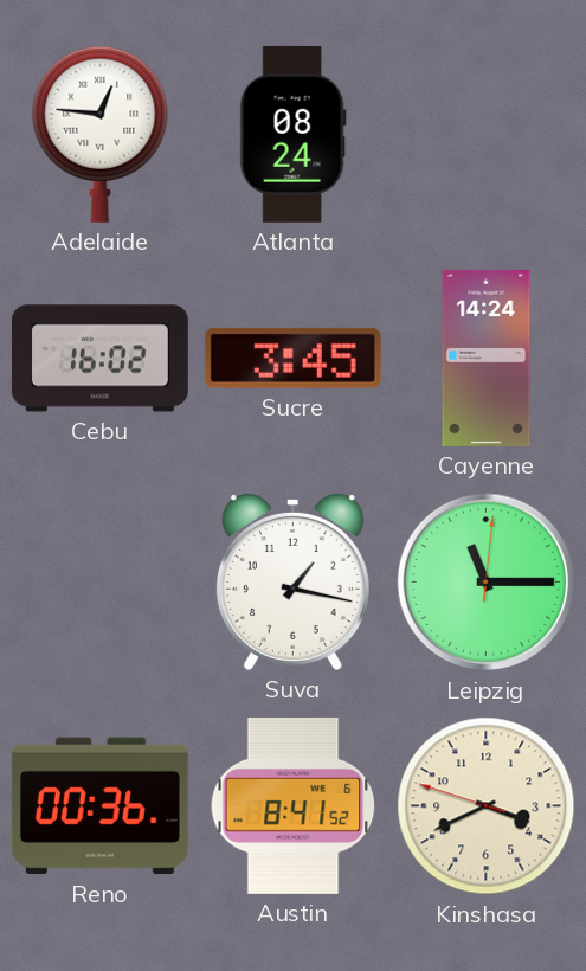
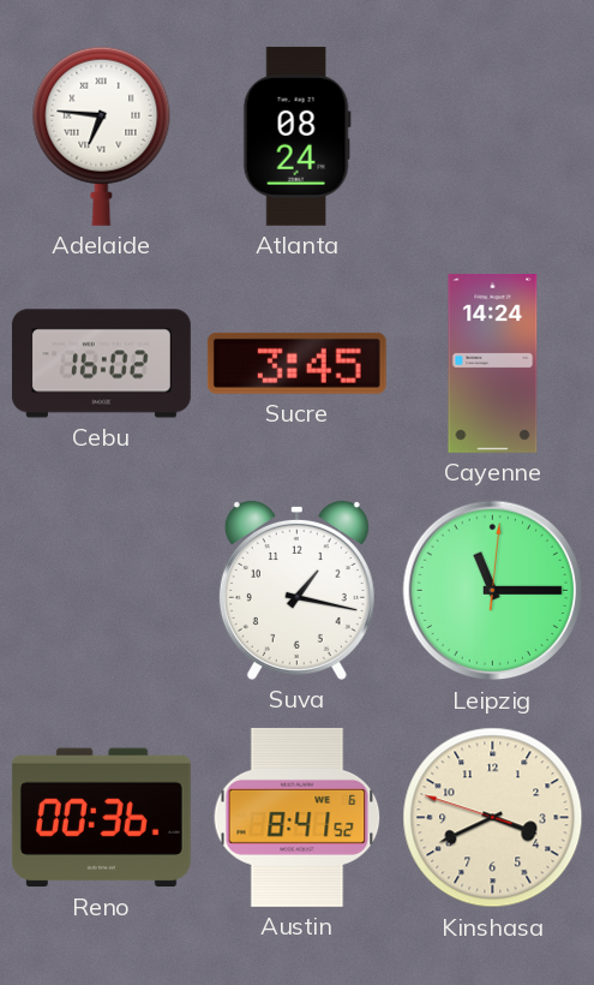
Adelaide: 12:46 -> 6:46 (102, 136)
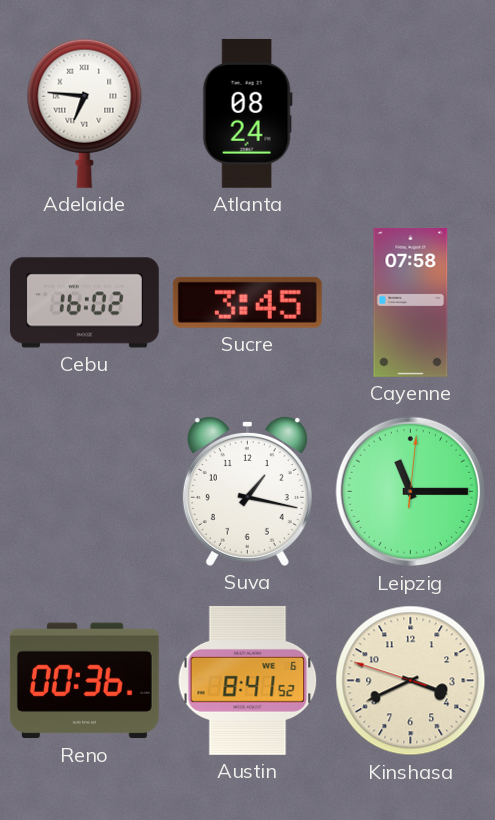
Cayenne: 14:24 -> 07:58 (411, 302)
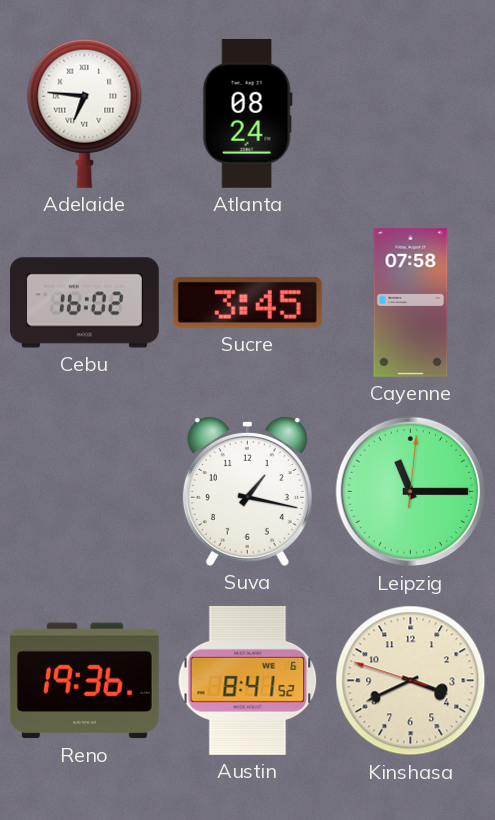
Reno: 00:36 -> 19:36 (84, 681)
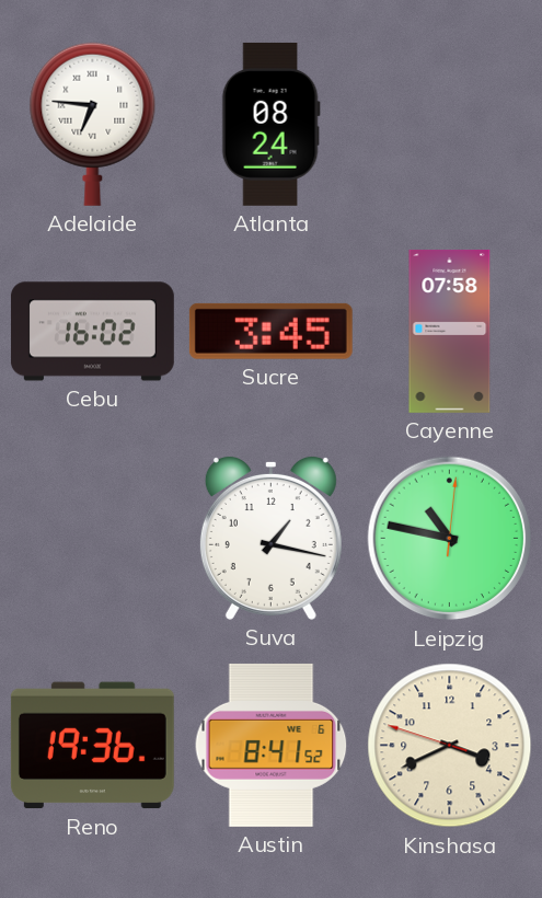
Leipzig: 11:15 -> 10:47 (450, 539)
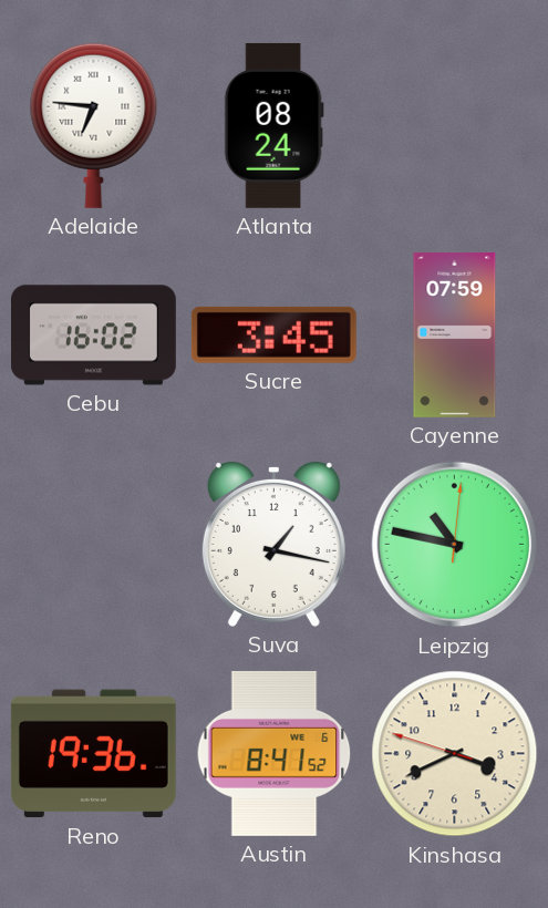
Cayenne: 07:58 -> 07:59 (455, 334)
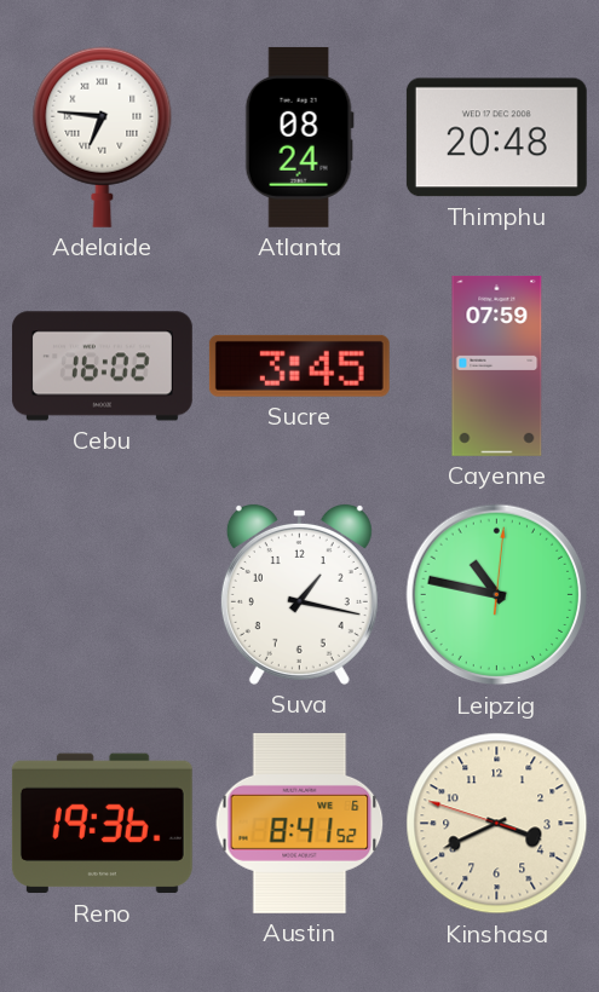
Thimphu: none -> 20:48 (496, 138)
